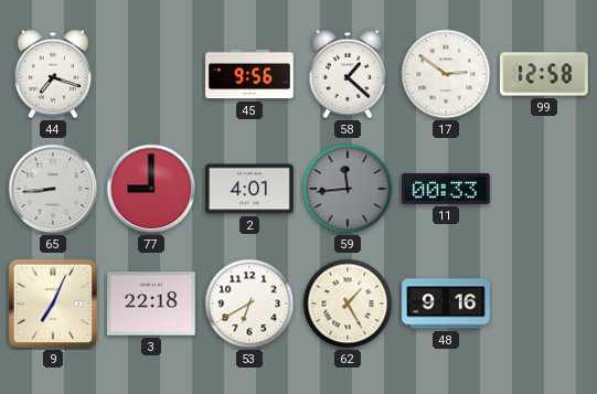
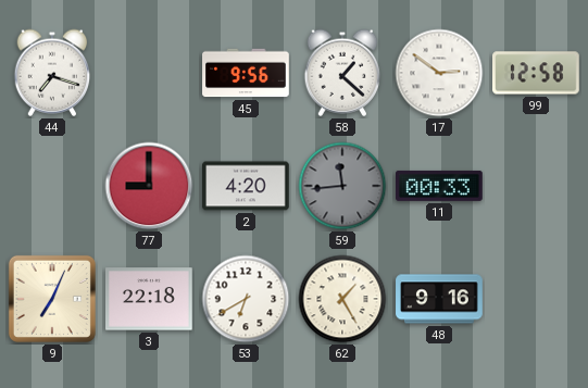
65: 8:44 -> none (53, 189)
2: 4:01 -> 4:20 (246, 186)
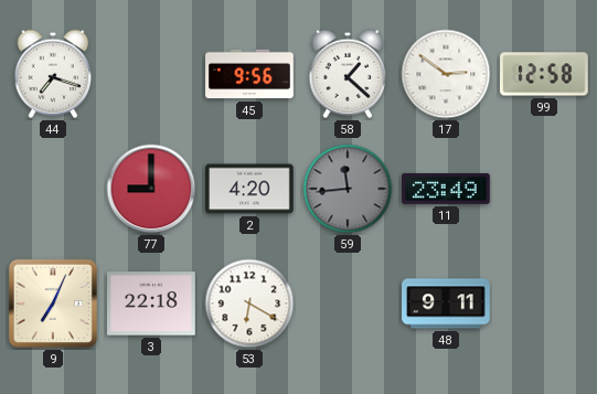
11: 00:33 -> 23:49 (447, 189)
53: 6:40 -> 6:20 (249, 304)
62: 1:25 -> none (342, 299)
48: 9:16 -> 9:11 (446, 304)
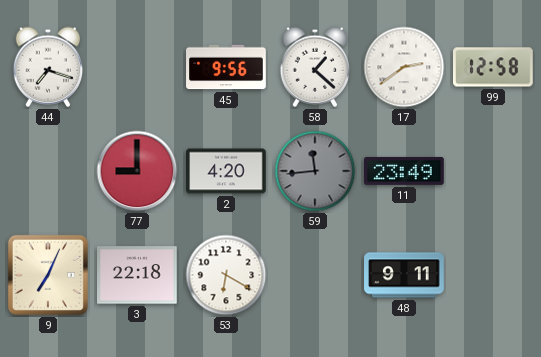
17: 2:51 -> 2:39 (404, 67)
